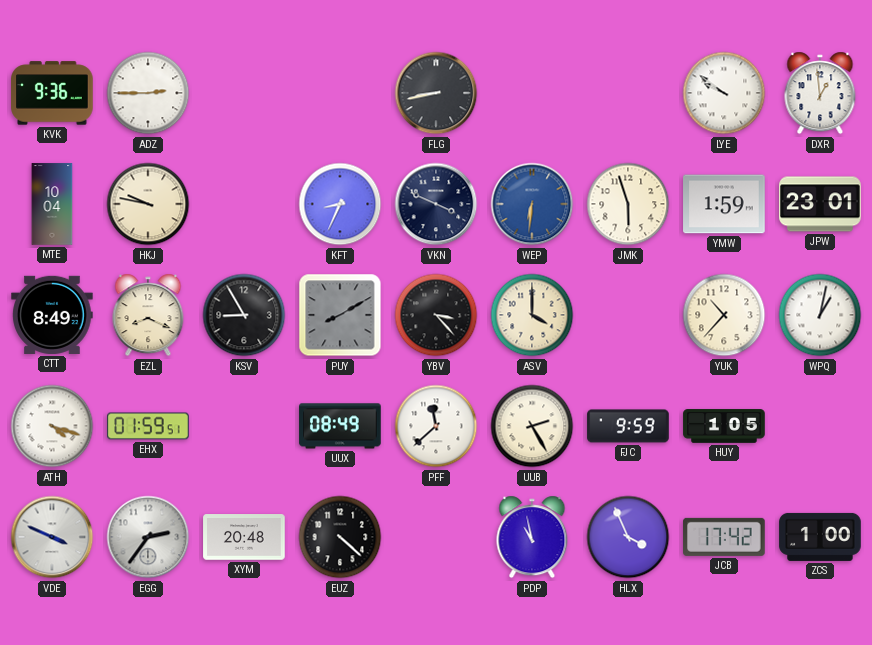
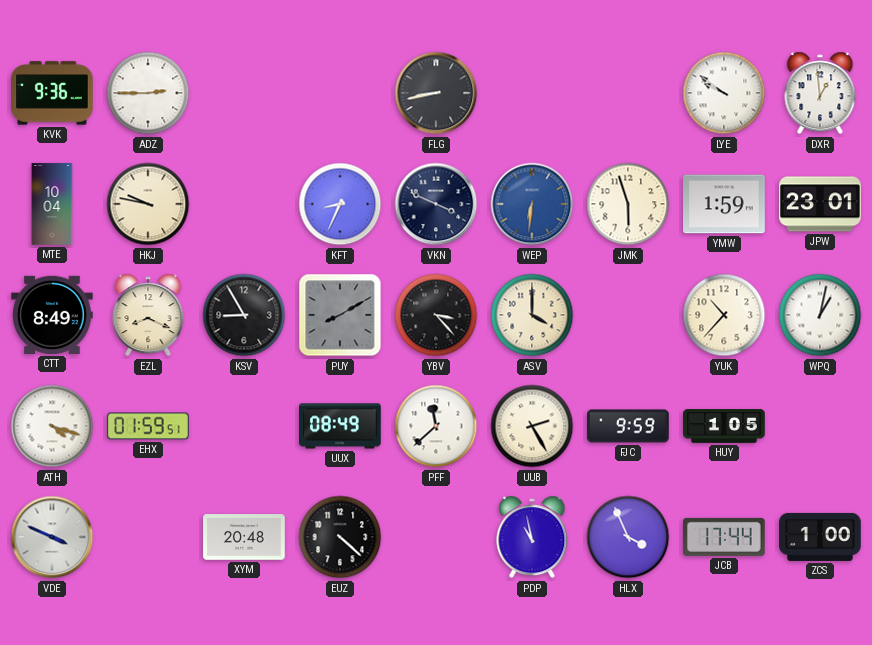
EGG: 2:36 -> none (148, 537)
JCB: 17:42 -> 17:44 (724, 537)
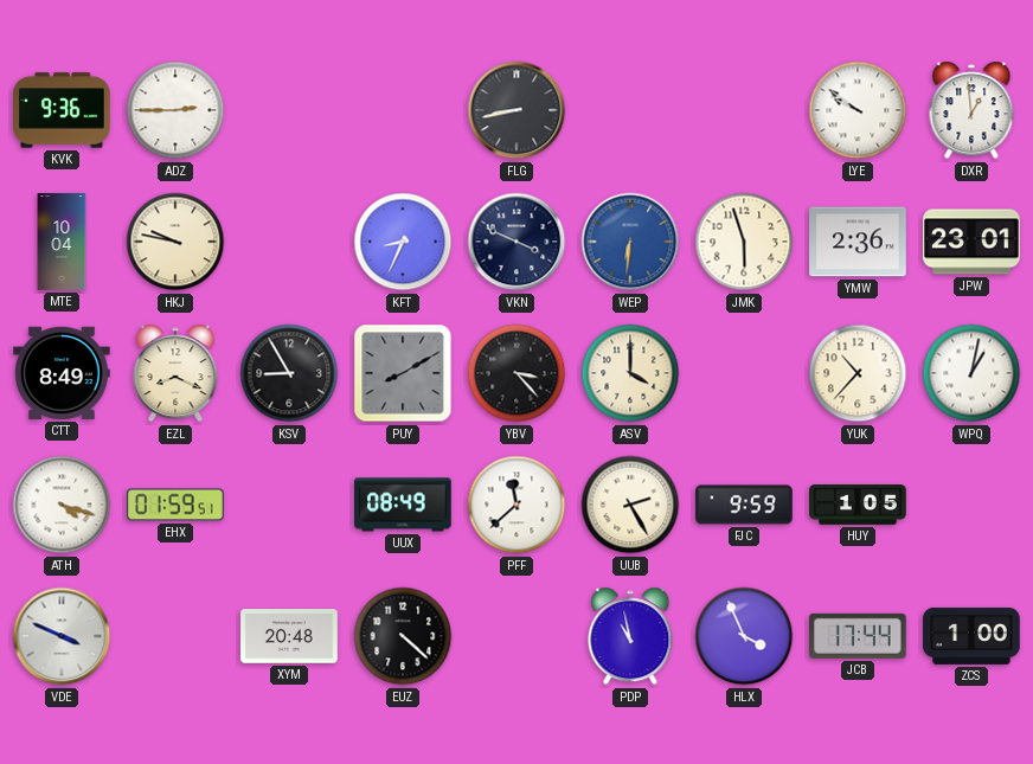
YMW: 1:59 -> 2:36 (858, 242)
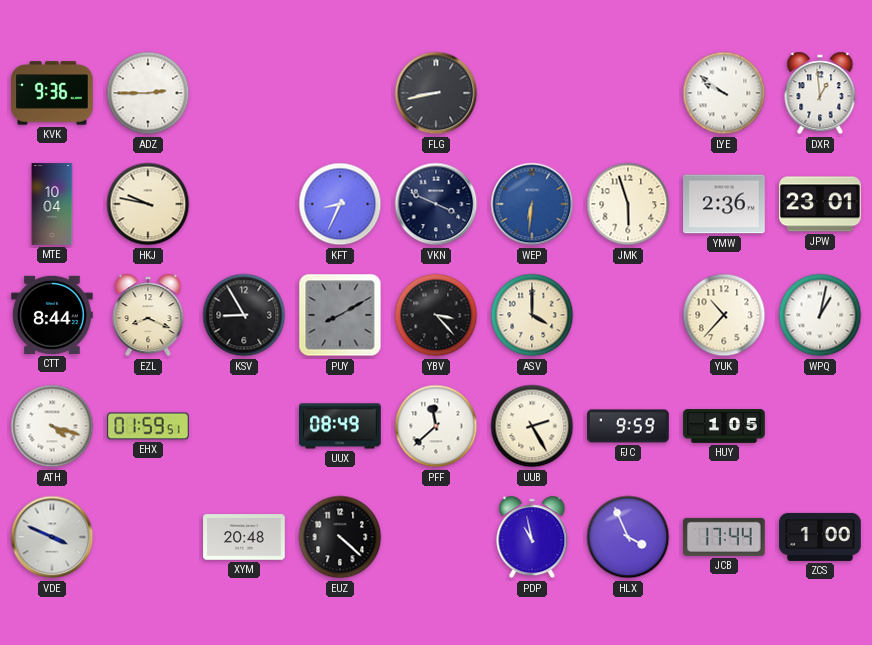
CTT: 8:49 -> 8:44 (52, 315)
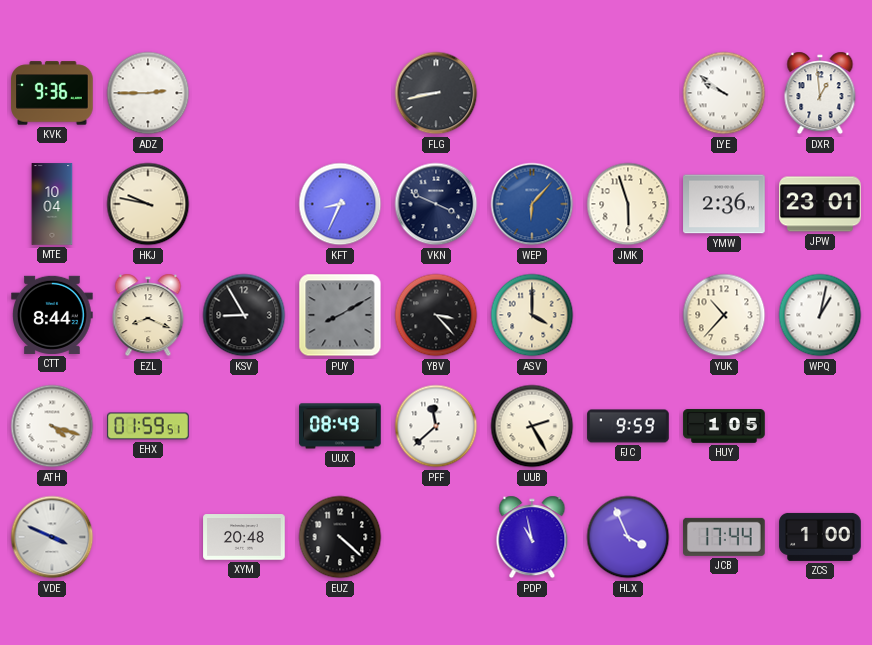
WEP: 6:31 -> 6:07 (532, 204)
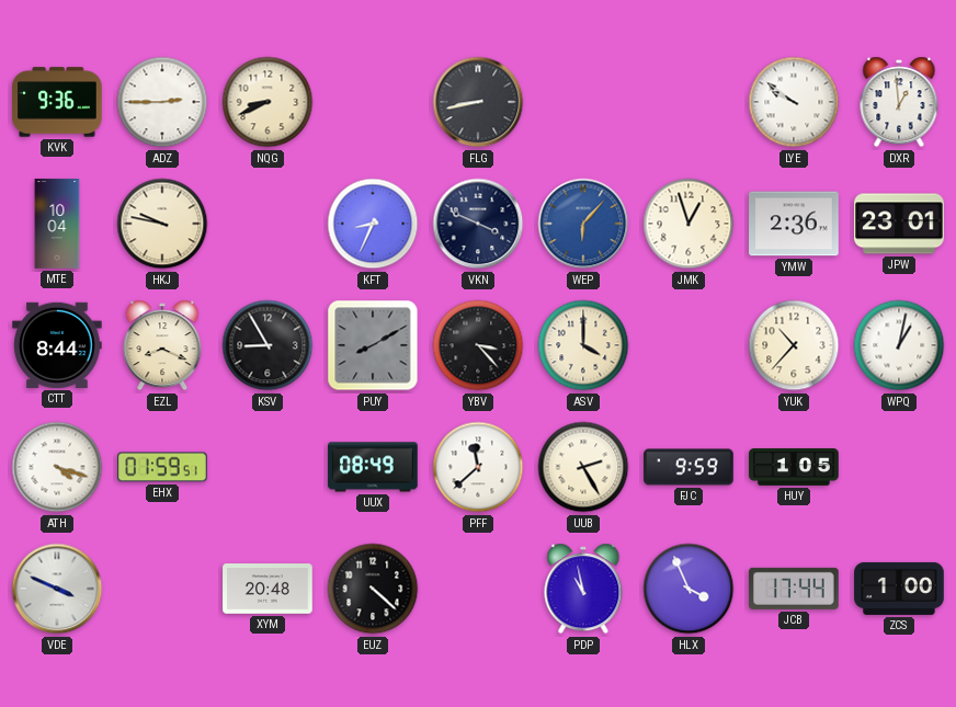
NQG: none -> 8:41 (268, 102)
JMK: 5:57 -> 12:57 (688, 224)
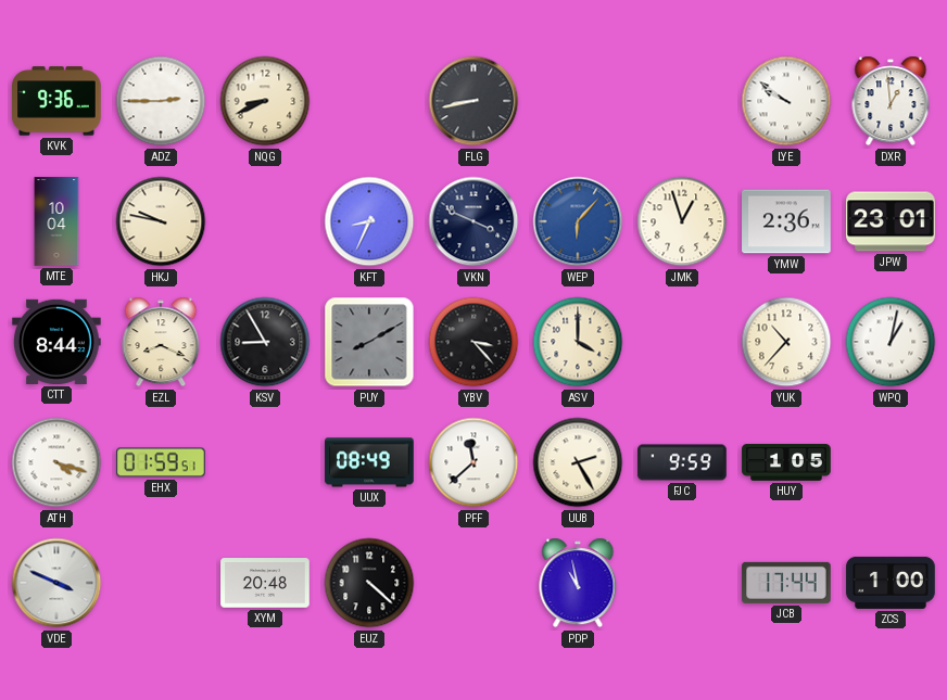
HLX: 3:56 -> none (688, 589)
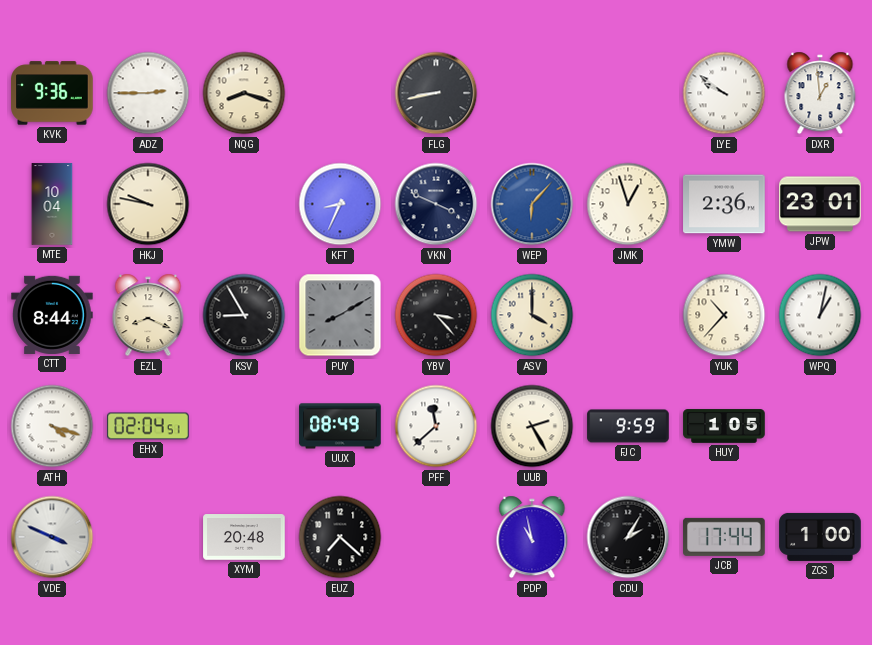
NQG: 8:41 -> 8:18 (244, 93)
EHX: 01:59 -> 02:04 (148, 426)
EUZ: 4:22 -> 7:22 (340, 537)
CDU: none -> 2:05 (628, 537)
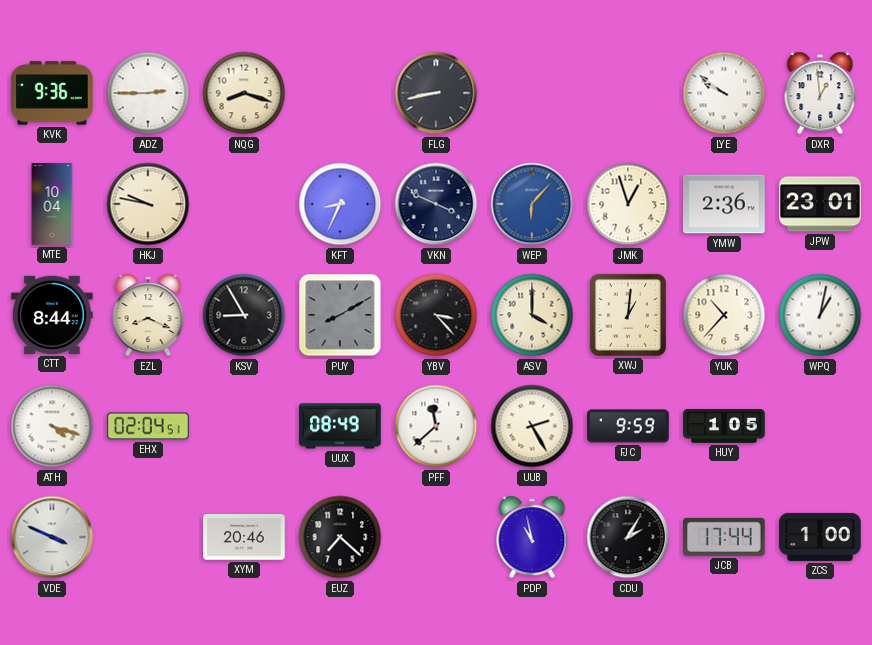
XWJ: none -> 1:01 (628, 315)
XYM: 20:48 -> 20:46 (244, 537)
